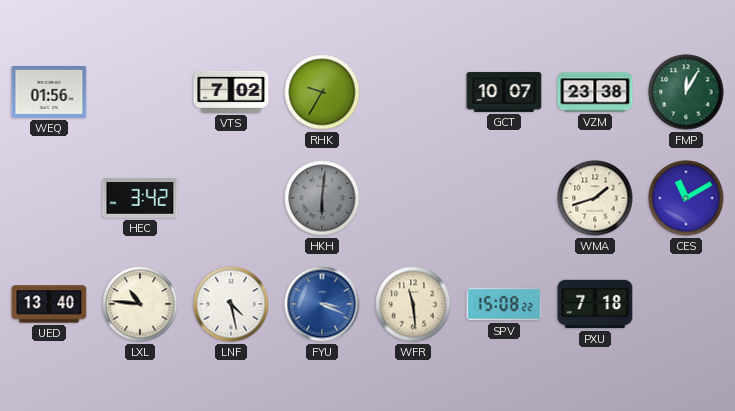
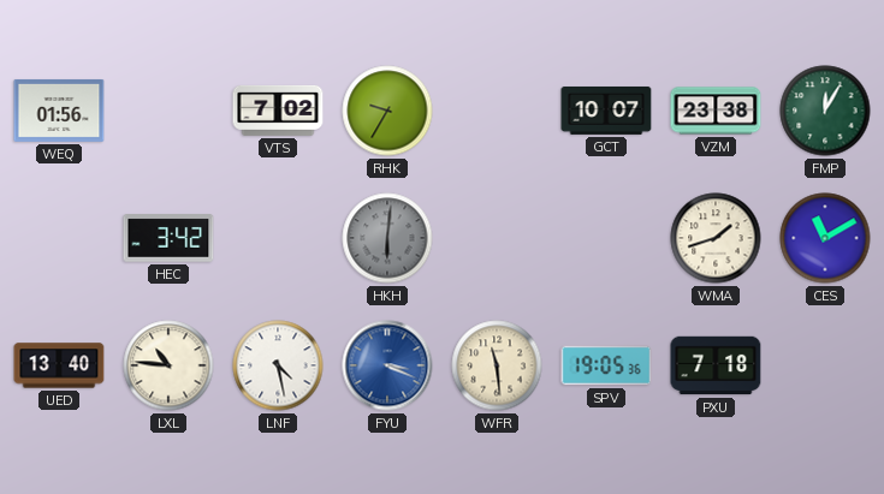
SPV: 15:08 -> 19:05 (606, 365)
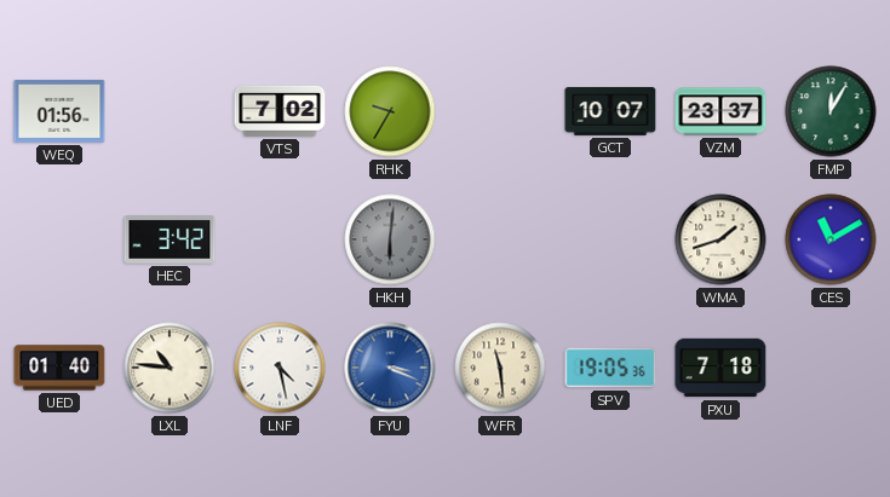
VZM: 23:38 -> 23:37 (720, 111)
UED: 13:40 -> 01:40 (59, 368)
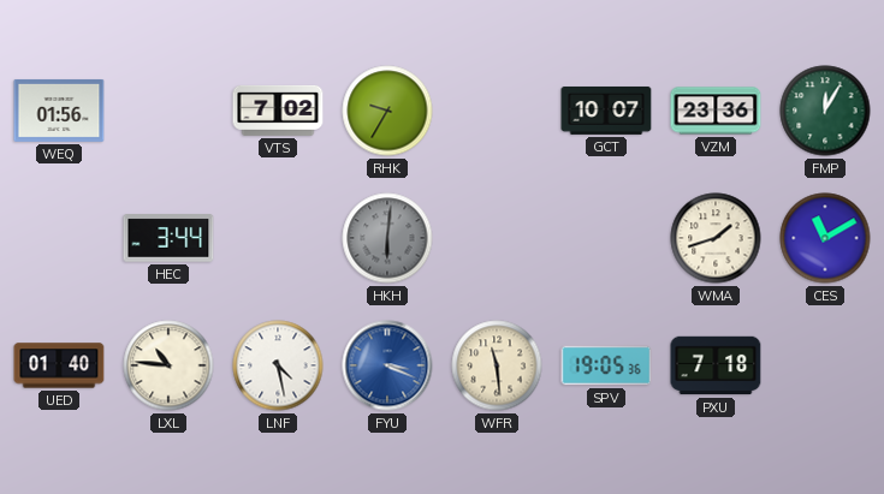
VZM: 23:37 -> 23:36 (716, 111)
HEC: 3:42 -> 3:44 (168, 238)
